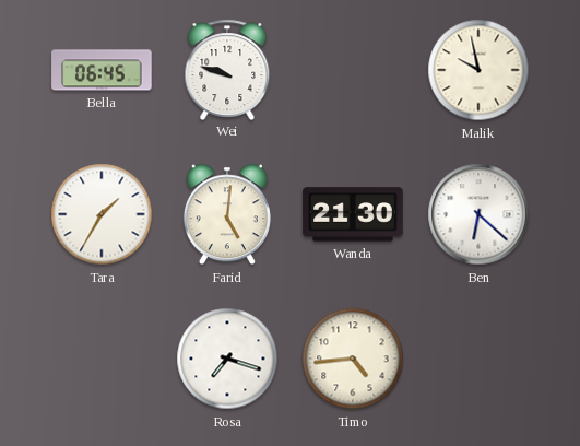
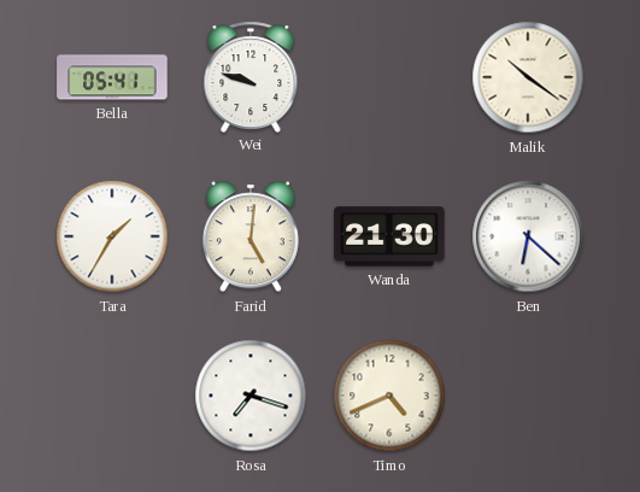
Bella: 06:45 -> 05:41 (112, 77)
Malik: 9:58 -> 10:21 (528, 77)
Timo: 4:44 -> 4:41 (389, 396)
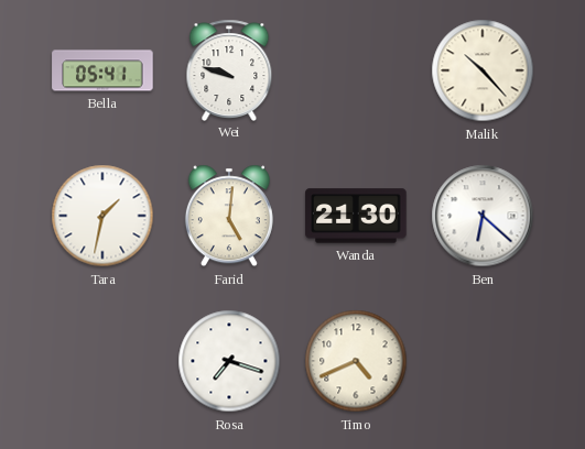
Malik: 10:21 -> 10:23 (483, 70)
Tara: 1:35 -> 1:32 (102, 216)
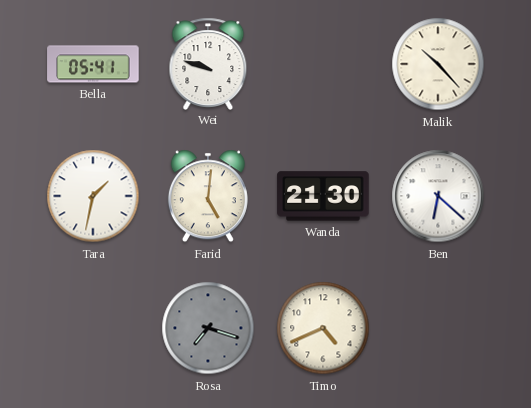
Rosa dial: white -> grey (208, 328)
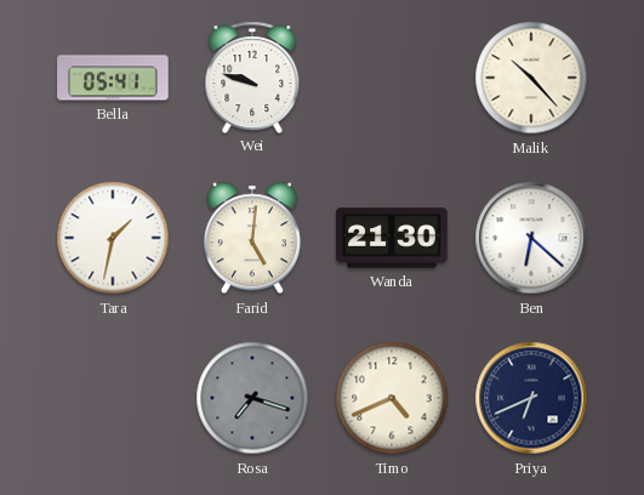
Priya: none -> 6:41 (531, 398)
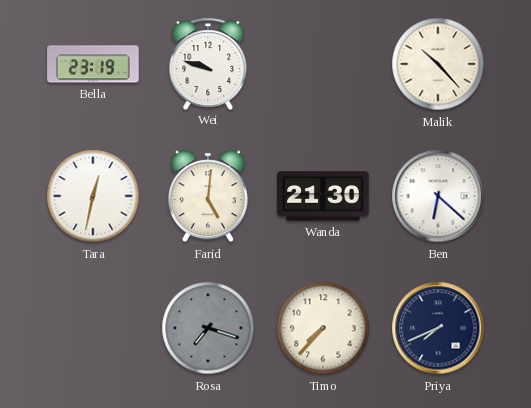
Bella: 05:41 -> 23:19 (93, 64)
Tara: 1:32 -> 12:32 (93, 196)
Timo: 4:41 -> 7:37 (323, 328)
Priya: 6:41 -> 7:41 (438, 328)
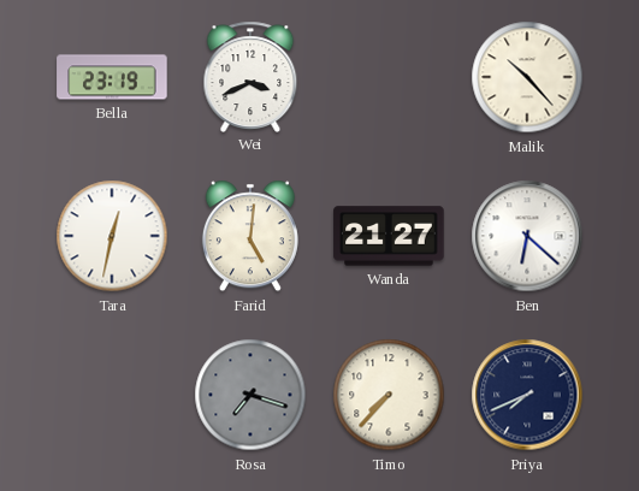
Wei: 9:48 -> 3:41 (250, 76)
Wanda: 21:30 -> 21:27 (389, 236)
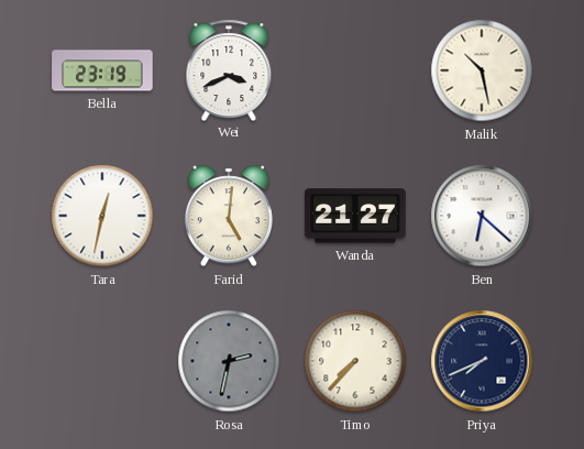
Malik: 10:23 -> 10:28 (482, 70)
Rosa: 7:18 -> 2:32 (229, 361)
